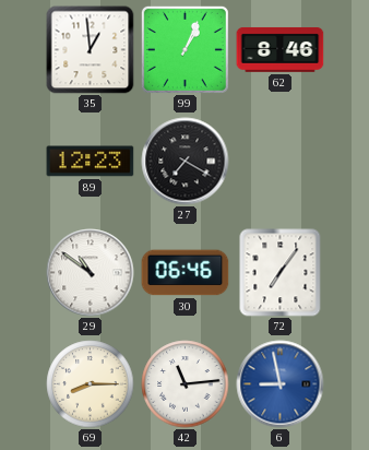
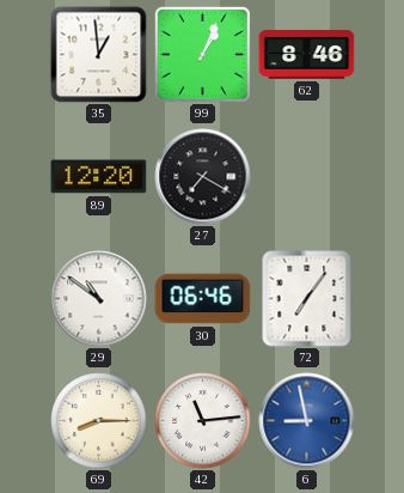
89: 12:23 -> 12:20 (99, 177)
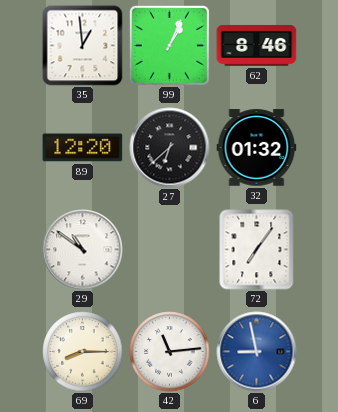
27: 7:20 -> 6:38 (170, 148)
32: none -> 01:32 (257, 148)
30: 06:46 -> none (203, 299)
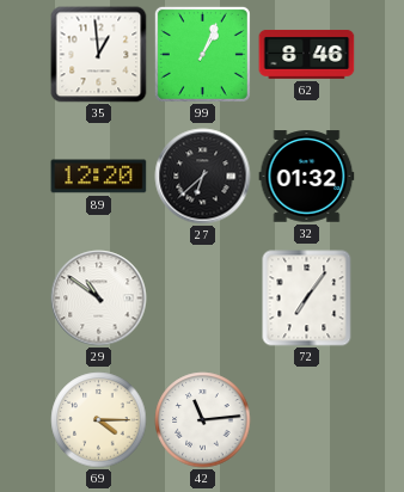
69: 8:15 -> 4:15 (99, 420)
6: 8:58 -> none (257, 352)
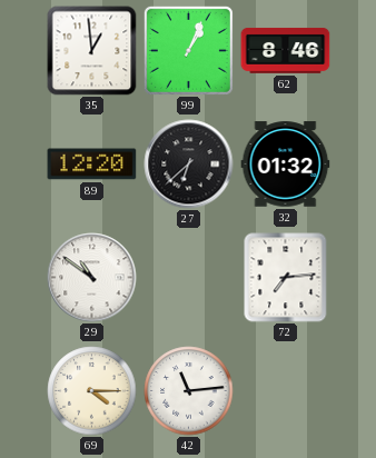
72: 7:06 -> 7:14 (286, 278)
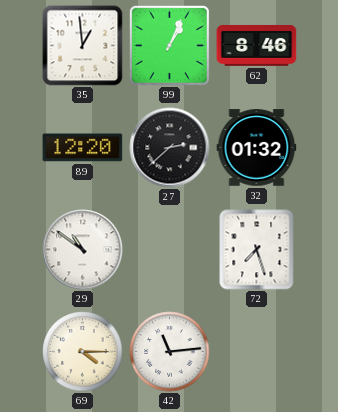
27: 6:38 -> 2:38 (170, 148)
72: 7:14 -> 7:27 (257, 250)
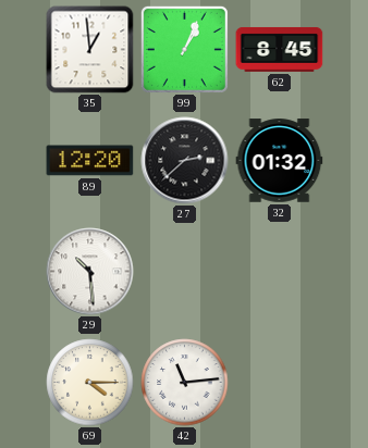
62: 8:46 -> 8:45 (280, 49)
29: 10:51 -> 10:29 (90, 272)
72: 7:27 -> none (257, 250)
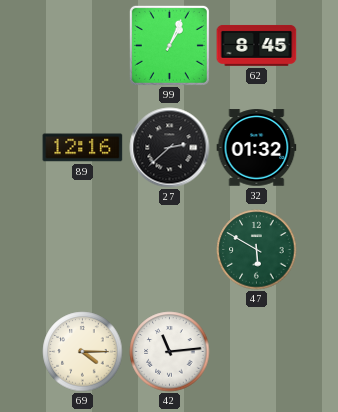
35: 12:59 -> none (90, 50)
89: 12:20 -> 12:16 (83, 148)
29: 10:29 -> none (90, 272)
47: none -> 5:50 (257, 250)
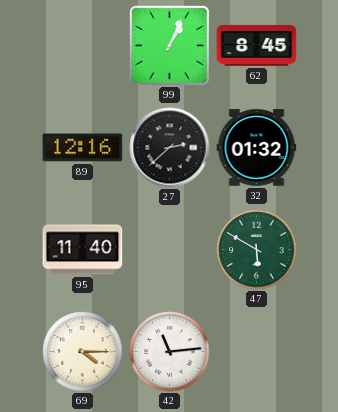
95: none -> 11:40 (83, 250)
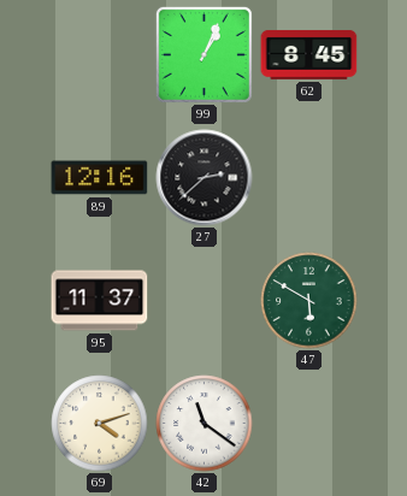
32: 01:32 -> none (257, 148)
95: 11:40 -> 11:37 (100, 301)
69: 4:15 -> 4:12 (100, 424)
42: 11:14 -> 11:21 (205, 424)
